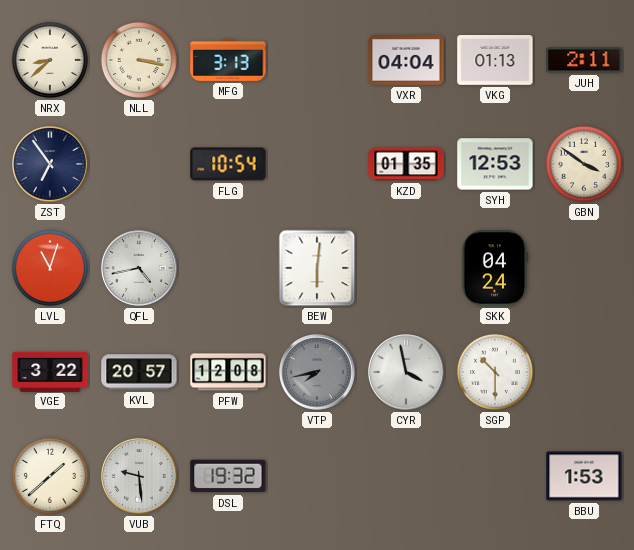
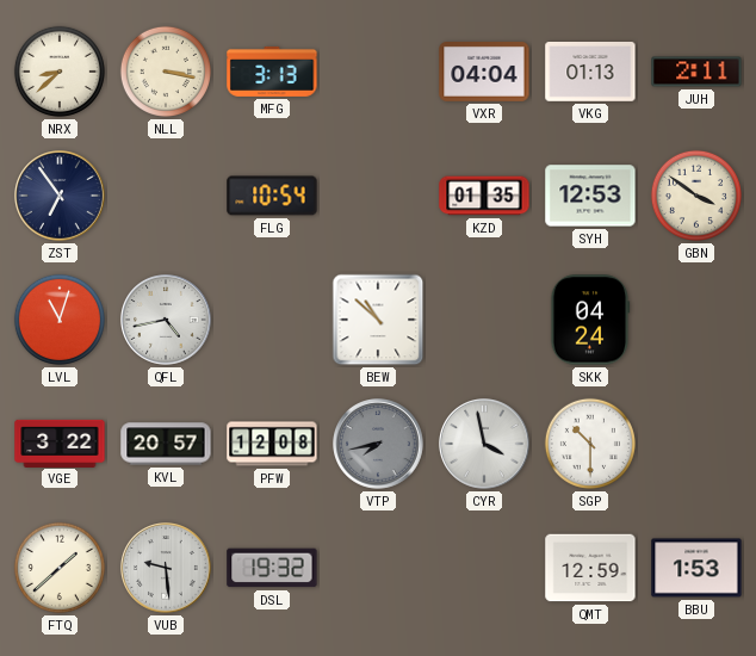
BEW: 6:01 -> 10:52 (378, 320)
QMT: none -> 12:59 (590, 568)
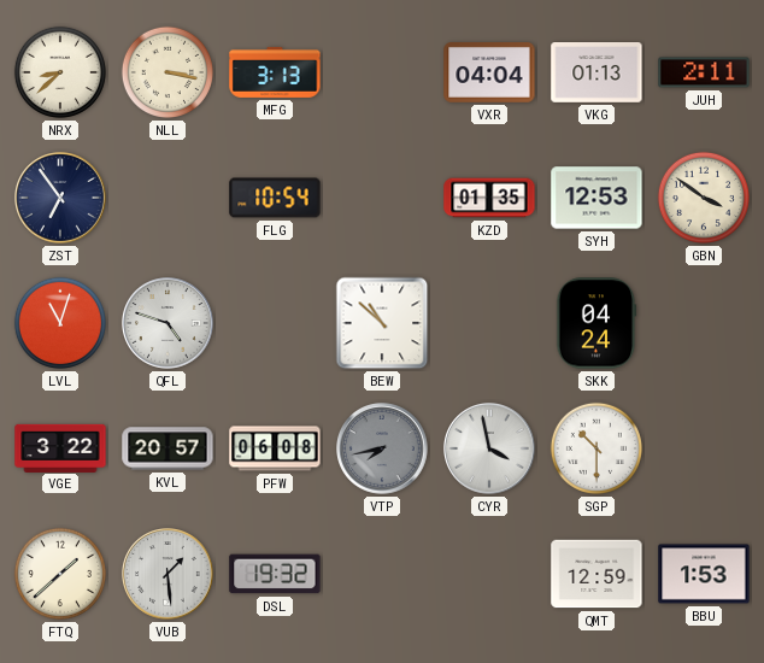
QFL: 4:43 -> 4:48 (169, 324)
PFW: 12:08 -> 06:08 (275, 448)
VUB: 9:29 -> 1:29 (169, 575)
